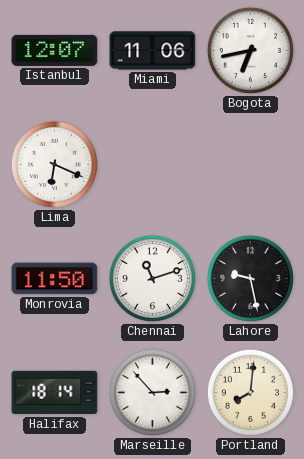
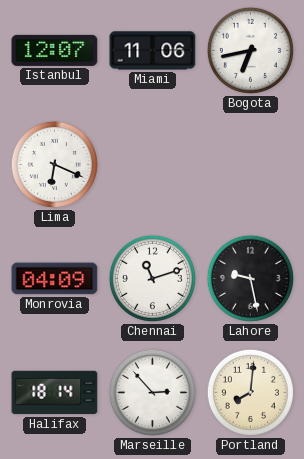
Monrovia: 11:50 -> 04:09 (55, 279)
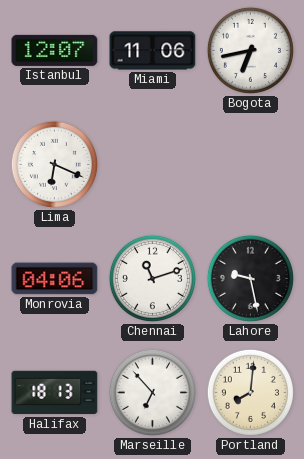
Monrovia: 04:09 -> 04:06 (55, 279)
Halifax: 18:14 -> 18:13 (55, 393)
Marseille: 2:53 -> 6:53 (152, 392)
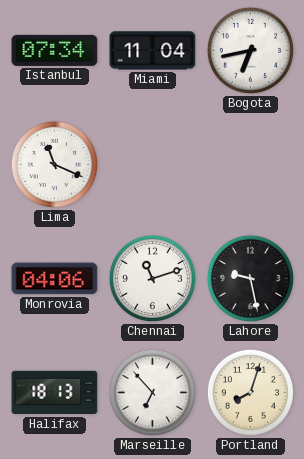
Istanbul: 12:07 -> 07:34 (55, 50)
Miami: 11:06 -> 11:04 (153, 51)
Lima: 6:19 -> 11:19 (54, 164)
Portland: 8:01 -> 8:03 (250, 392)
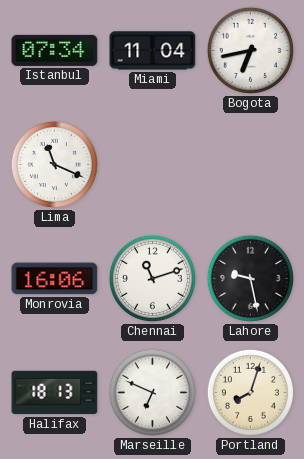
Monrovia: 04:06 -> 16:06 (55, 279)
Marseille: 6:53 -> 6:49 (152, 392)
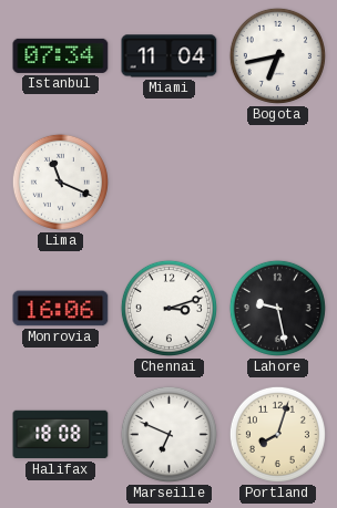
Chennai: 11:12 -> 3:12 (168, 308)
Halifax: 18:13 -> 18:08 (61, 435)
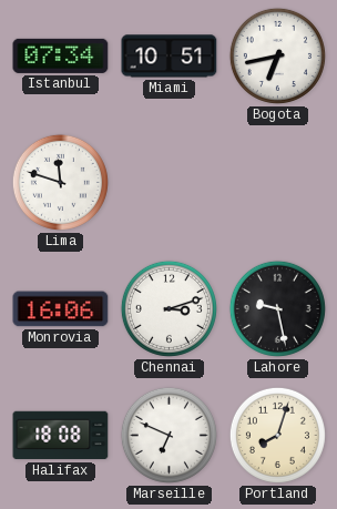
Miami: 11:04 -> 10:51 (170, 57)
Lima: 11:19 -> 11:48 (60, 182)
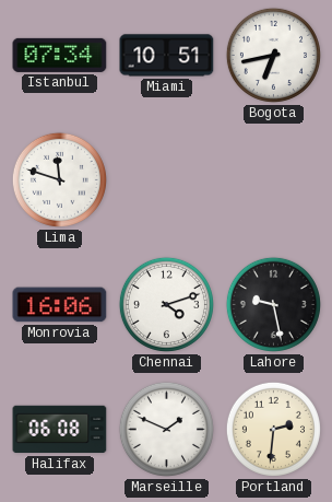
Chennai: 3:12 -> 4:12 (166, 304)
Halifax: 18:08 -> 06:08 (60, 430)
Marseille: 6:49 -> 1:49 (166, 429)
Portland: 8:03 -> 2:31 (273, 429)
